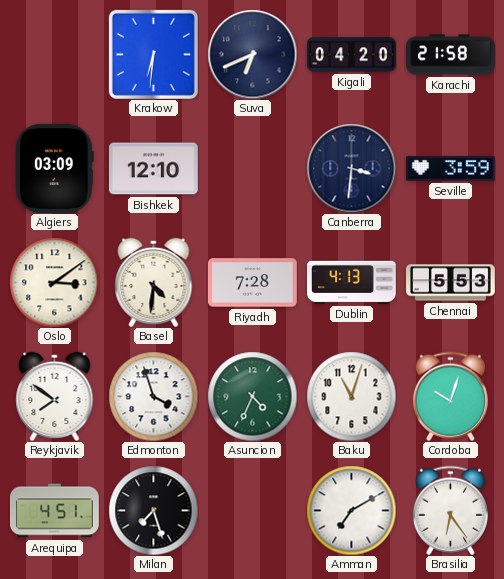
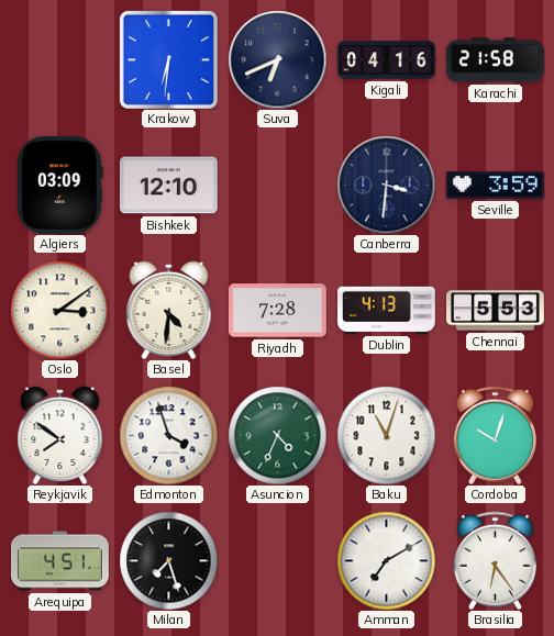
Kigali: 04:20 -> 04:16 (387, 60)
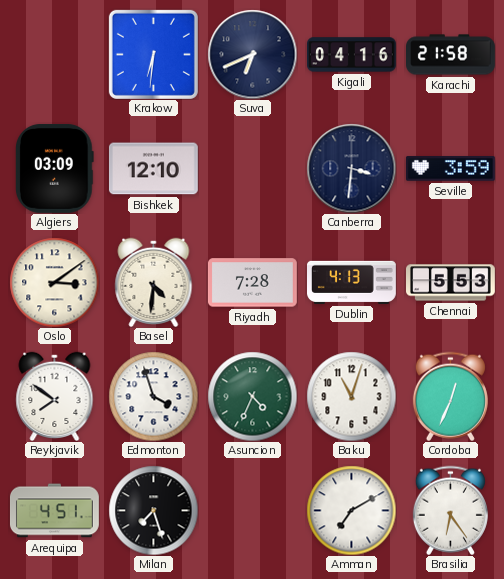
Cordoba: 10:03 -> 12:34 (450, 396)
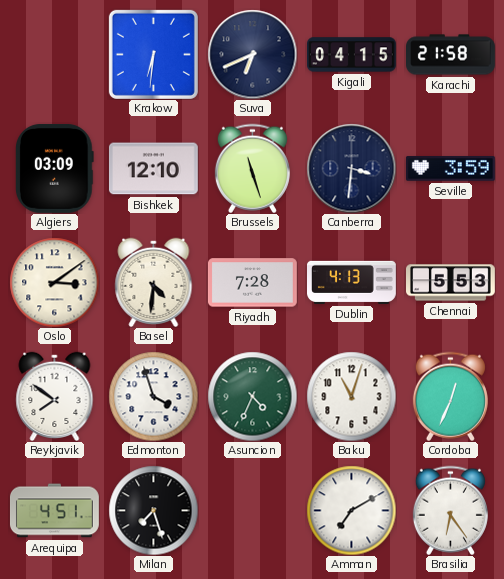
Kigali: 04:16 -> 04:15 (352, 55)
Brussels: none -> 11:27 (252, 168)
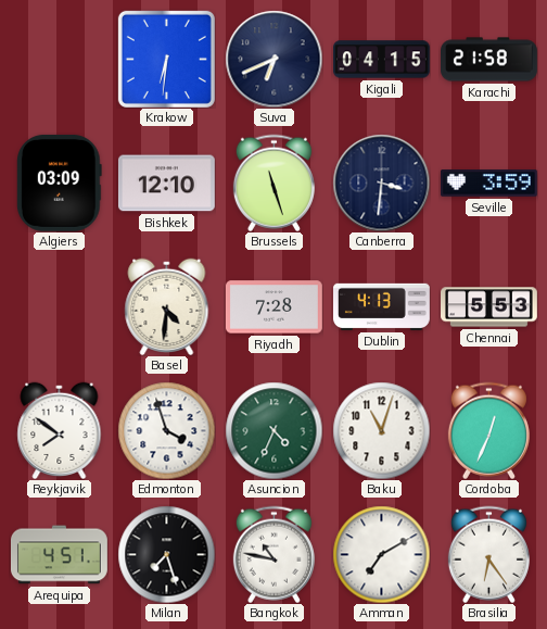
Oslo: 3:09 -> none (54, 282)
Bangkok: none -> 10:47 (273, 554)
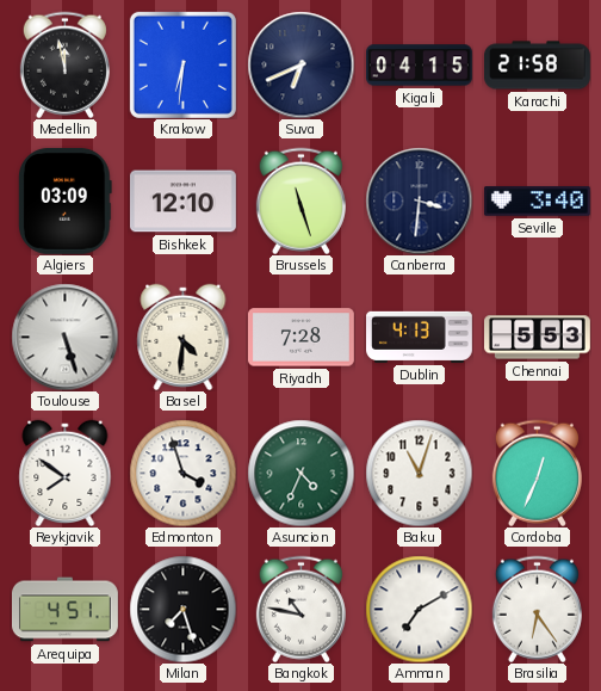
Medellin: none -> 11:58 (64, 64)
Seville: 3:59 -> 3:40 (537, 202)
Toulouse: none -> 5:27 (64, 337)
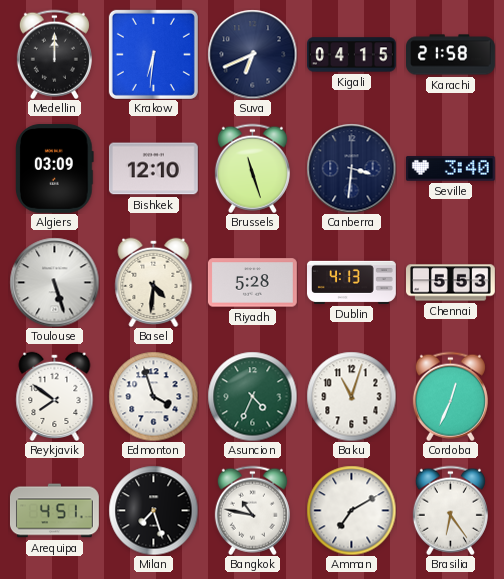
Medellin: 11:58 -> 12:00 (54, 54)
Riyadh: 7:28 -> 5:28 (252, 283)
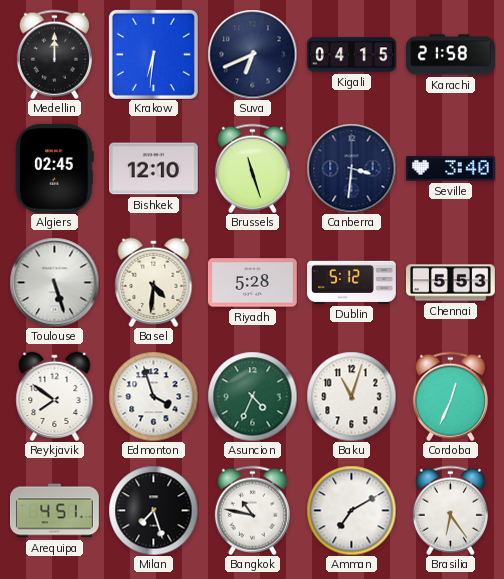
Algiers: 03:09 -> 02:45 (55, 168)
Dublin: 4:13 -> 5:12 (352, 282)
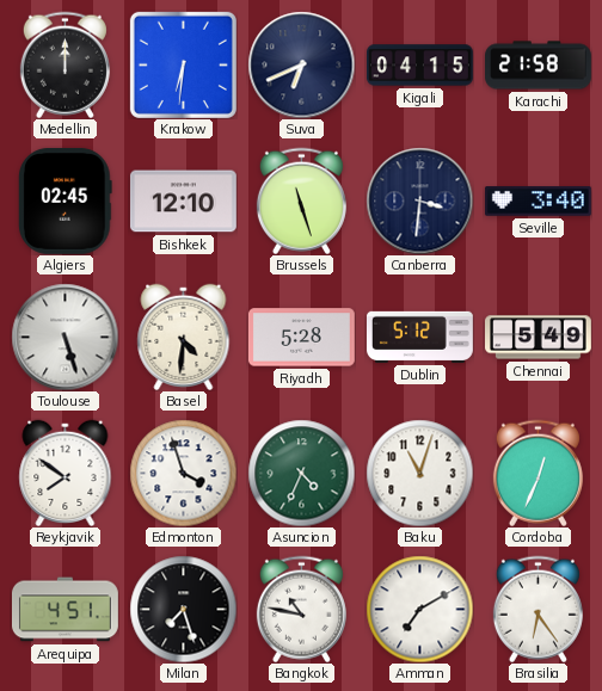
Chennai: 5:53 -> 5:49 (539, 338)
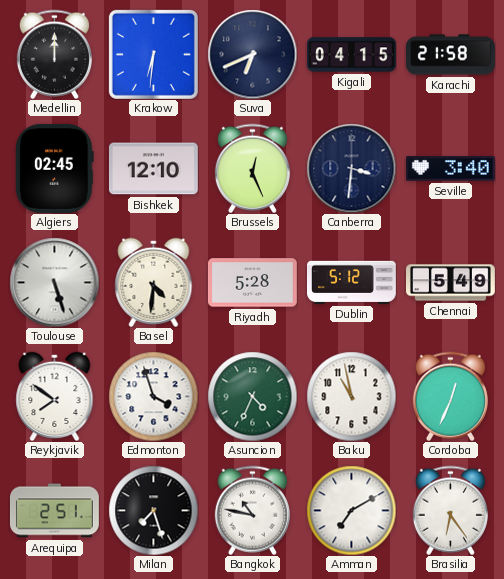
Brussels: 11:27 -> 12:26 (252, 168)
Baku: 11:03 -> 10:58 (351, 396)
Arequipa: 4:51 -> 2:51 (54, 511)
